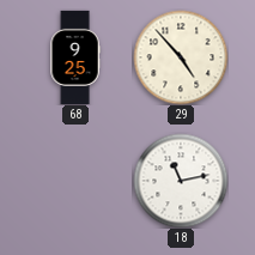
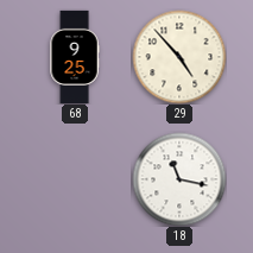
18: 11:13 -> 11:17 (179, 179)
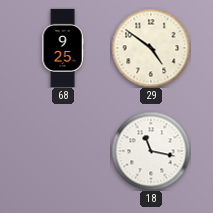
29: 4:53 -> 4:51 (151, 48)
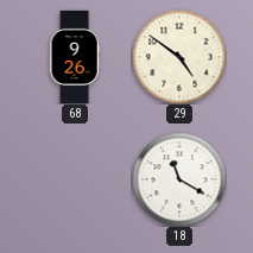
68: 9:25 -> 9:26 (75, 56)
18: 11:17 -> 11:20 (179, 179)
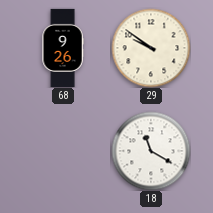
29: 4:51 -> 9:51 (151, 48)
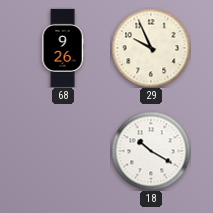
29: 9:51 -> 9:56 (151, 48)
18: 11:20 -> 10:20 (151, 151)
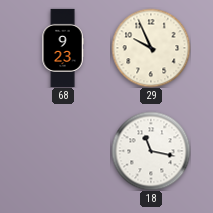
68: 9:26 -> 9:23 (63, 47)
18: 10:20 -> 11:17 (151, 151)
